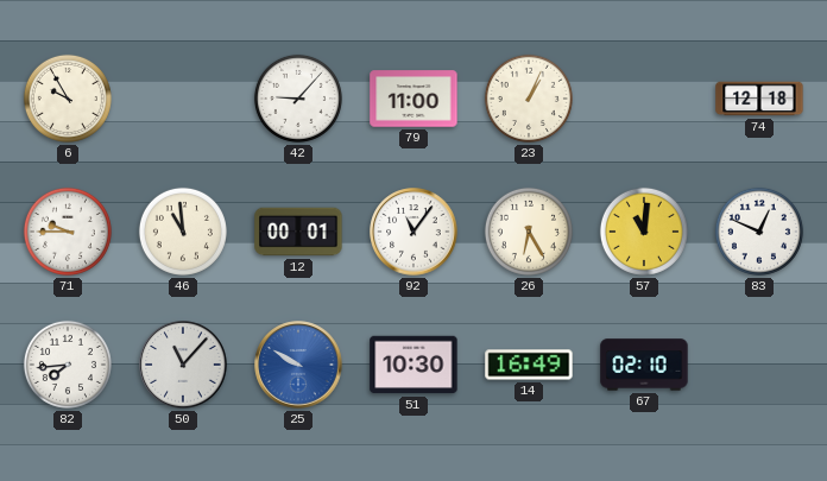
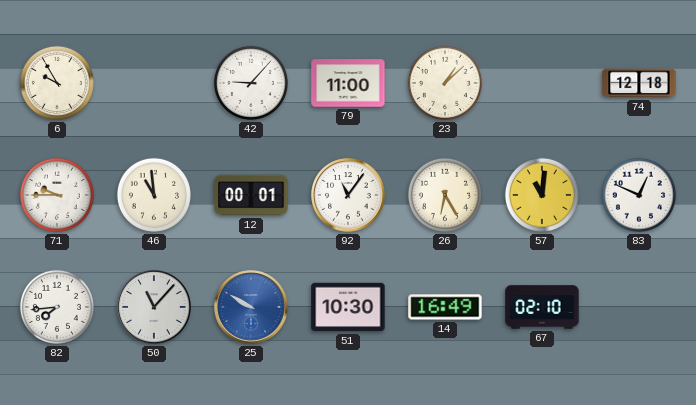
23: 1:04 -> 1:08 (445, 83)
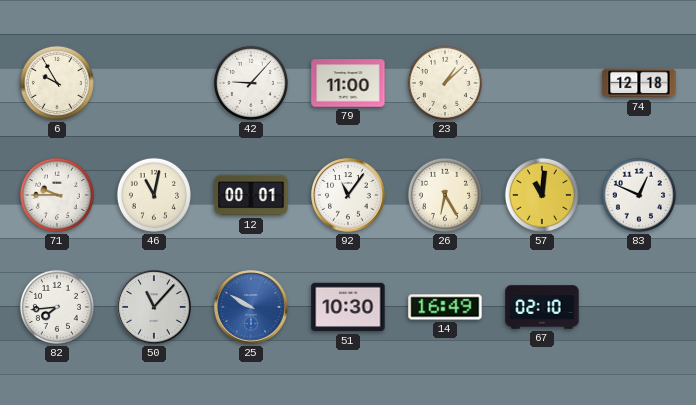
46: 10:59 -> 11:02 (154, 195)
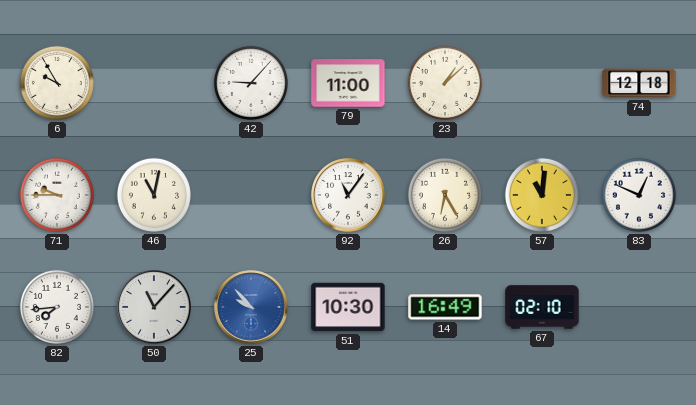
12: 00:01 -> none (251, 195)
25: 9:50 -> 9:53 (251, 307)
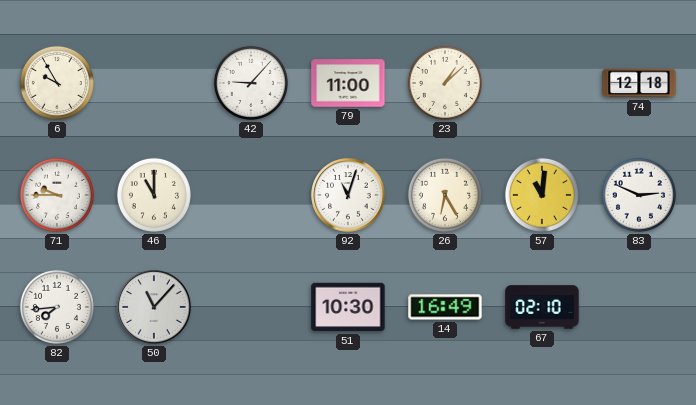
46: 11:02 -> 11:00 (154, 195)
92: 11:06 -> 11:03 (348, 195)
83: 12:49 -> 2:49 (639, 195)
25: 9:53 -> none (251, 307)
